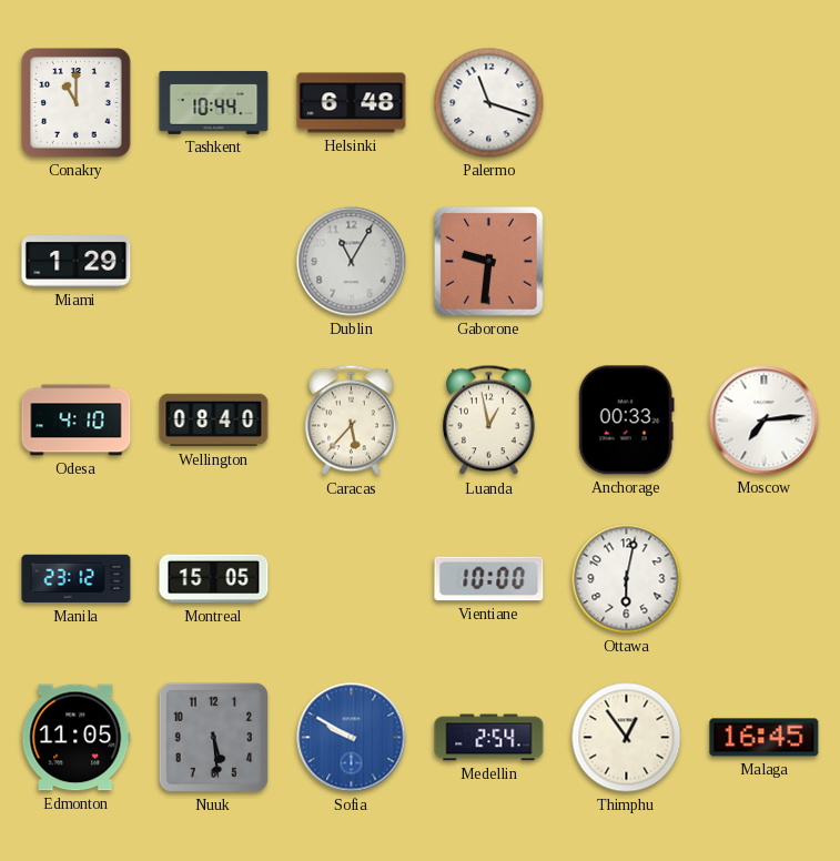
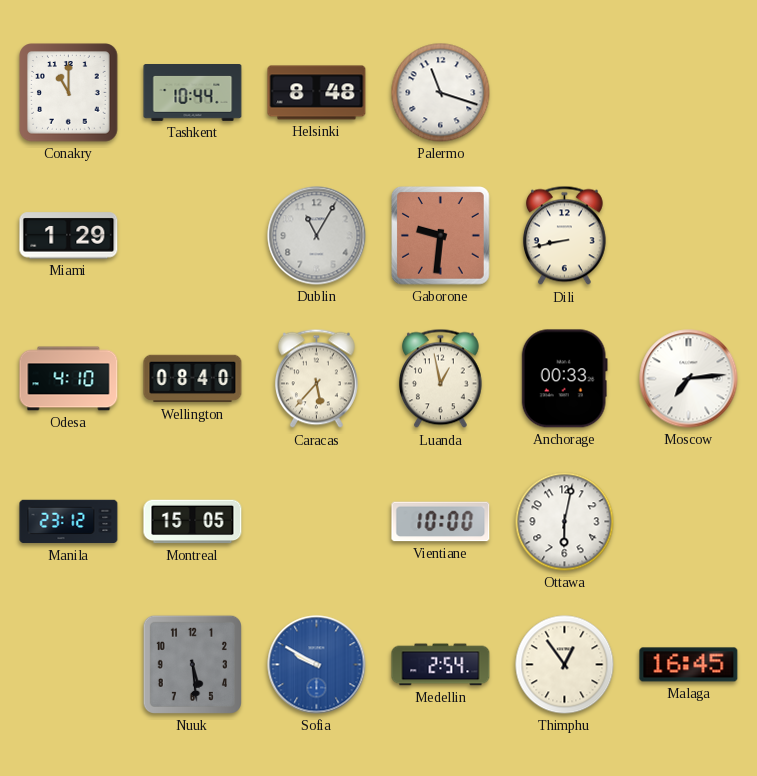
Helsinki: 6:48 -> 8:48 (317, 93)
Dili: none -> 8:43 (564, 236)
Edmonton: 11:05 -> none (77, 738)
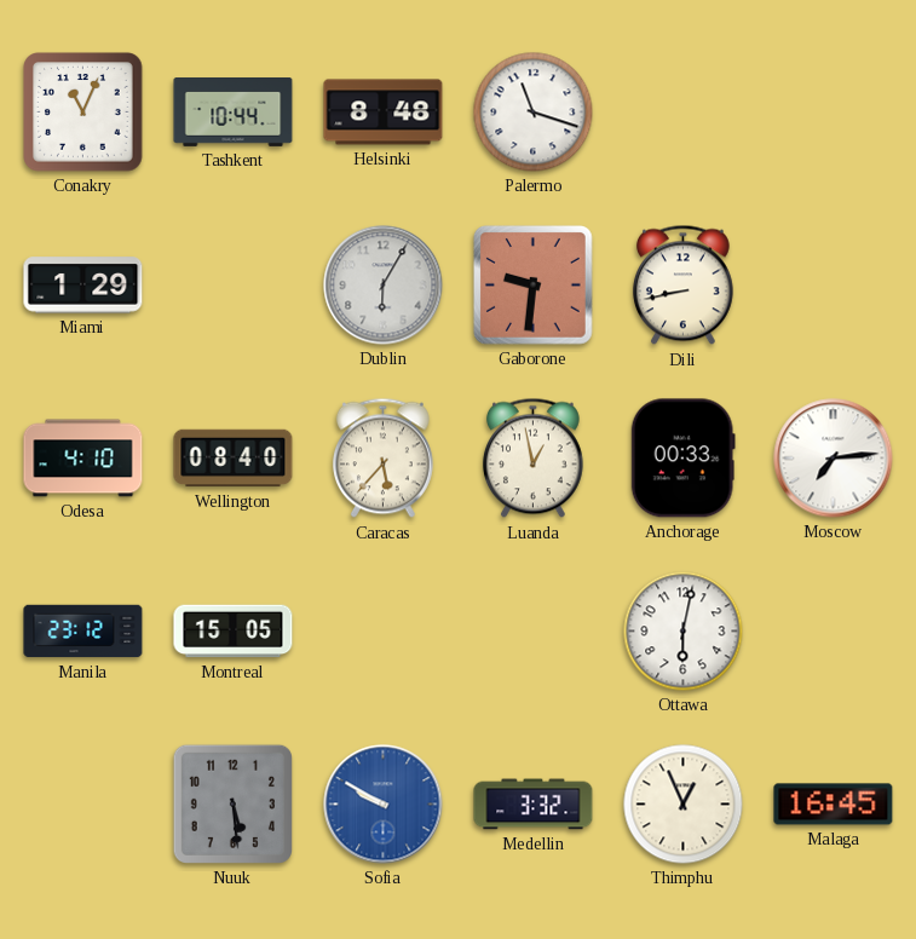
Conakry: 11:00 -> 11:04 (83, 113)
Dublin: 11:05 -> 6:05 (384, 286)
Vientiane: 10:00 -> none (441, 522)
Medellin: 2:54 -> 3:32 (534, 805)
Thimphu: 12:54 -> 12:56 (684, 805)
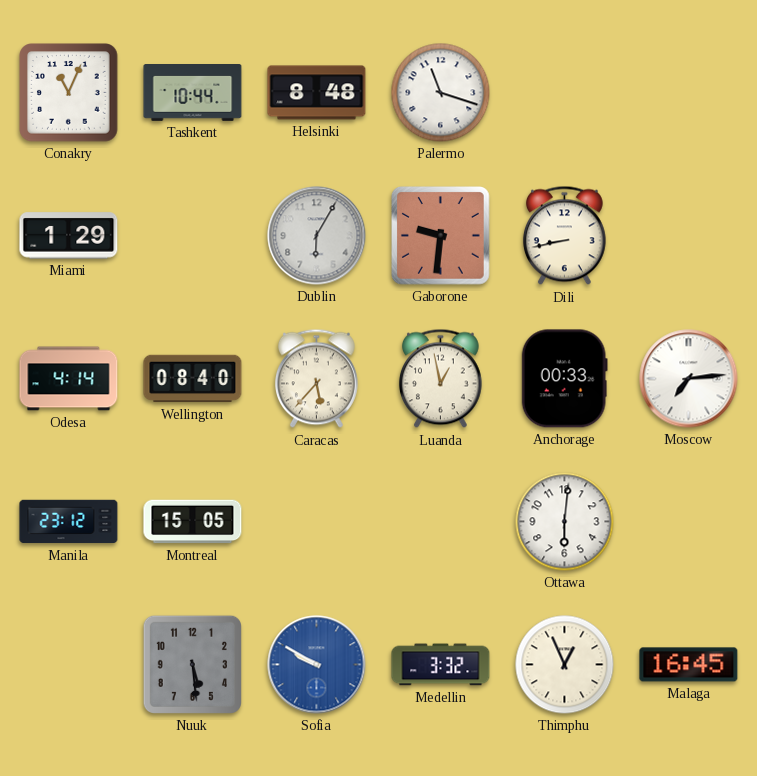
Odesa: 4:10 -> 4:14 (69, 379)
Ottawa: 6:02 -> 6:01 (565, 522)
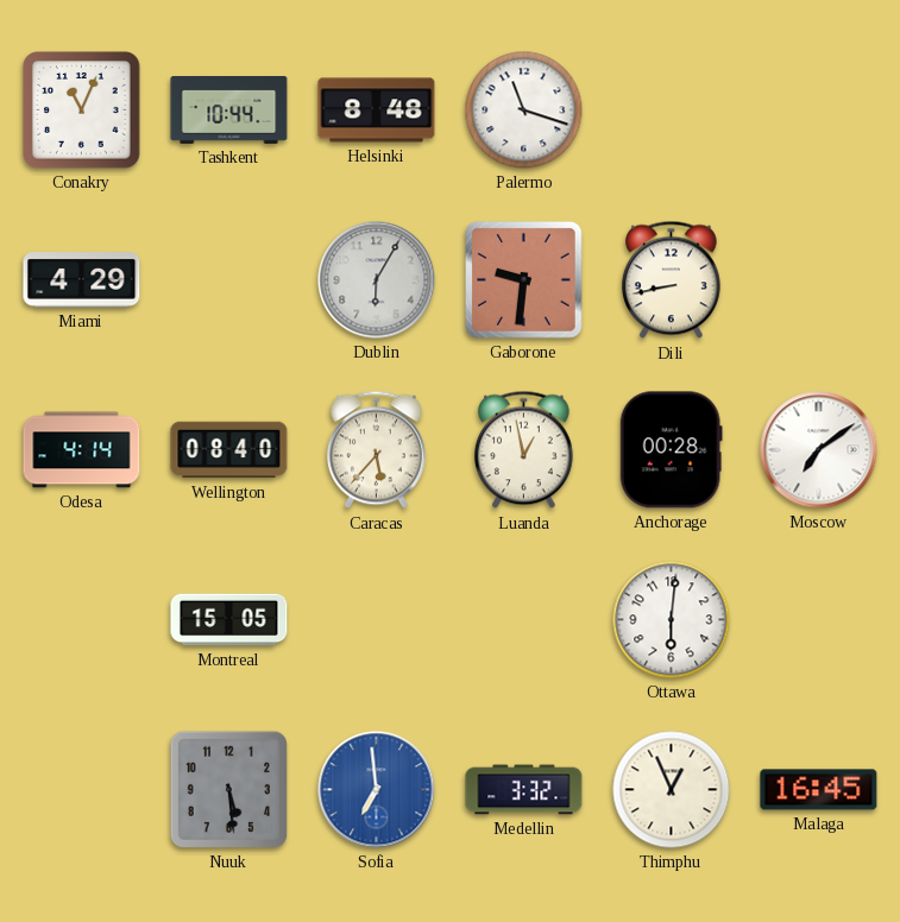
Miami: 1:29 -> 4:29 (82, 280)
Anchorage: 00:33 -> 00:28 (671, 450)
Moscow: 7:14 -> 7:09 (819, 450)
Manila: 23:12 -> none (69, 522)
Sofia: 9:50 -> 6:59 (377, 790)
